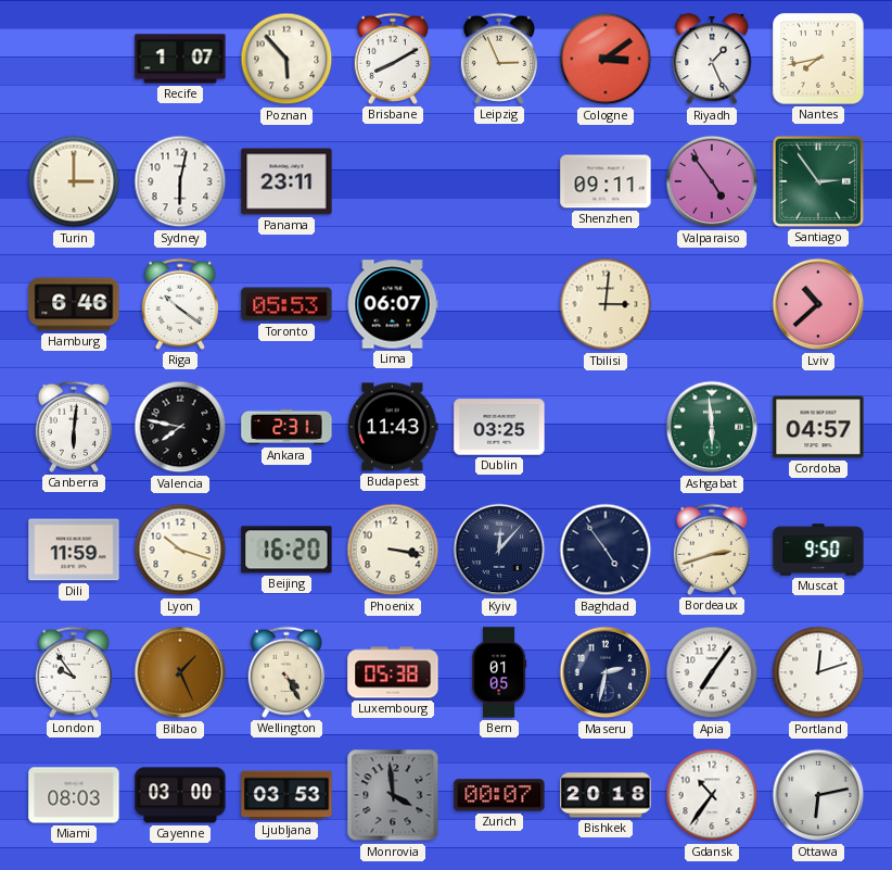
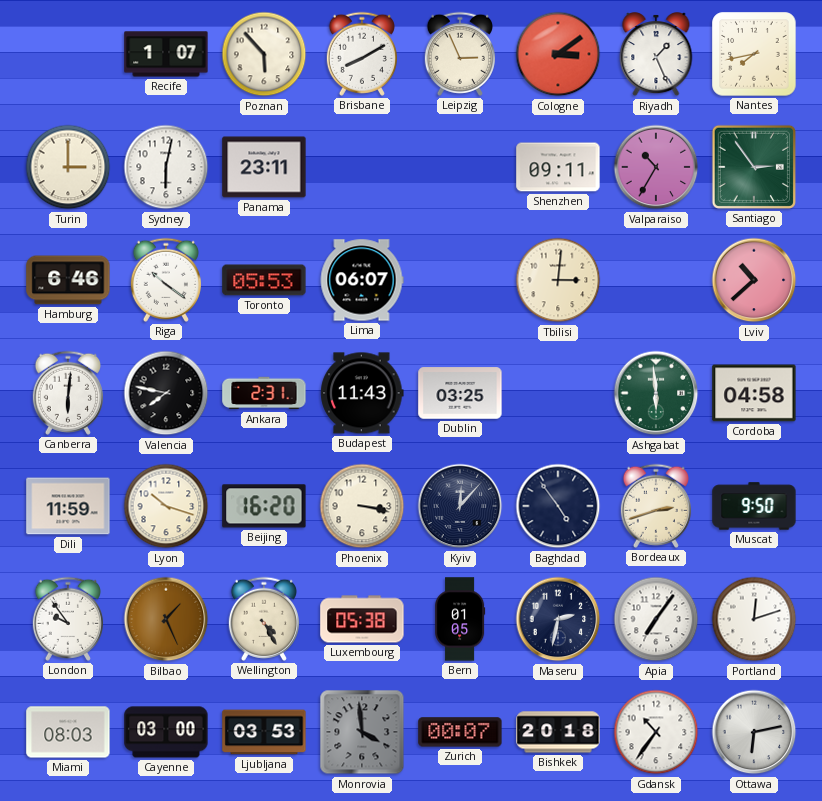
Valparaiso: 4:54 -> 10:35 (656, 167)
Cordoba: 04:57 -> 04:58 (754, 393)
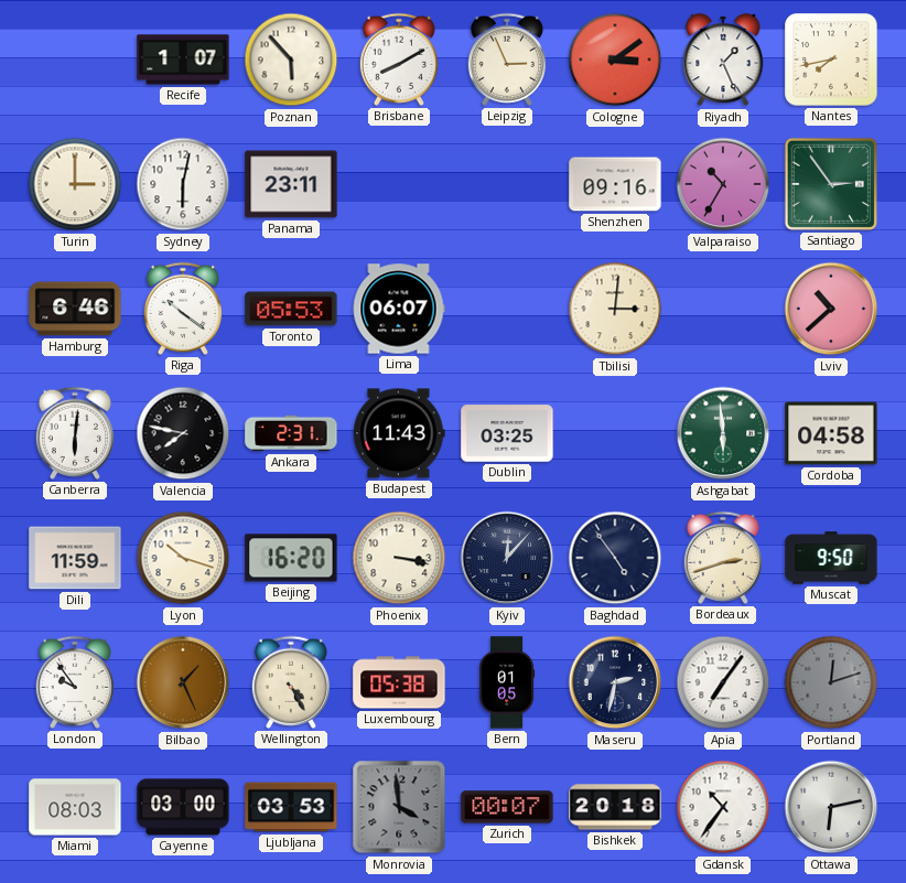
Shenzhen: 09:11 -> 09:16 (615, 184)
Portland dial: white -> grey (831, 682)
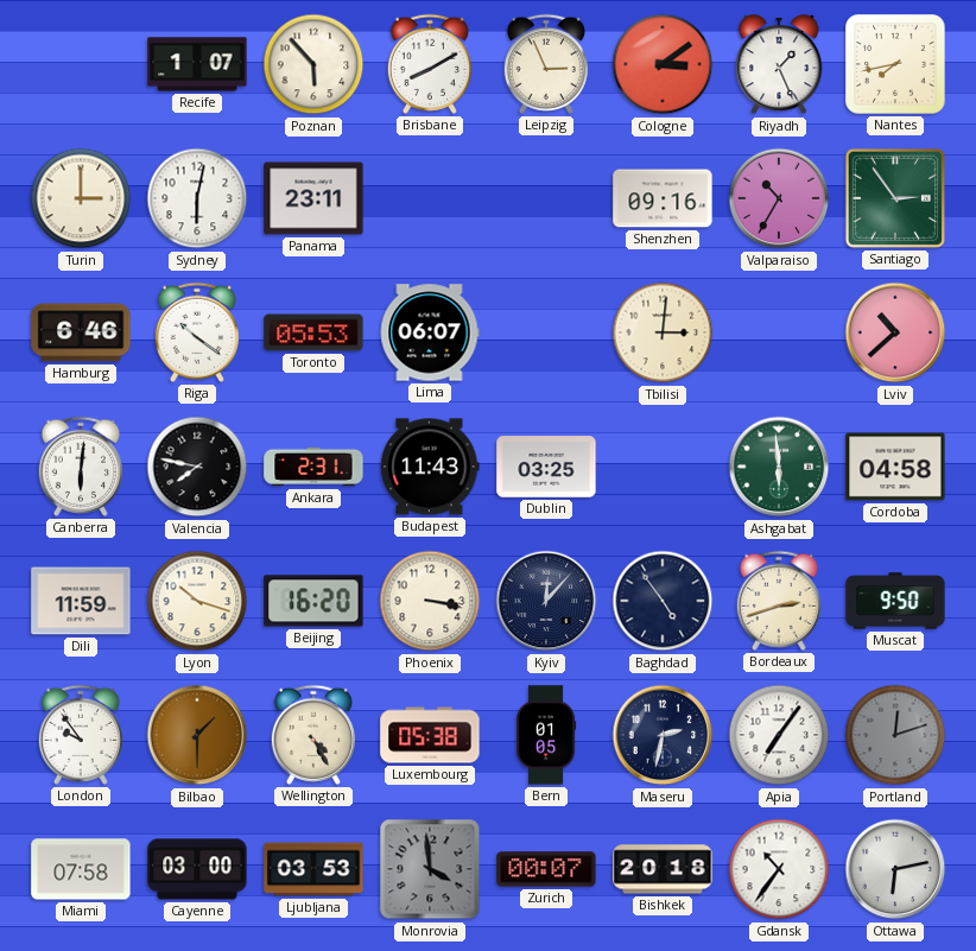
Bilbao: 1:26 -> 1:30 (197, 735)
Miami: 08:03 -> 07:58 (81, 869)
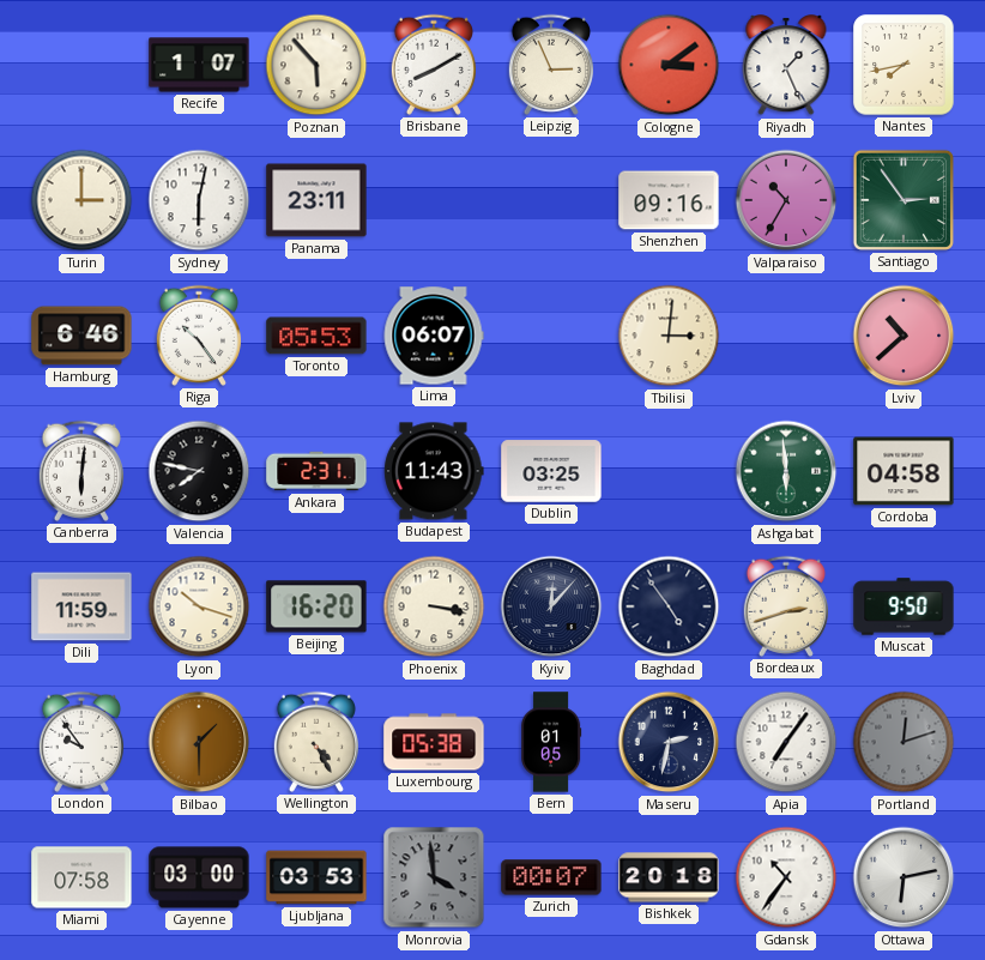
Riga: 10:21 -> 10:24 (199, 336)
